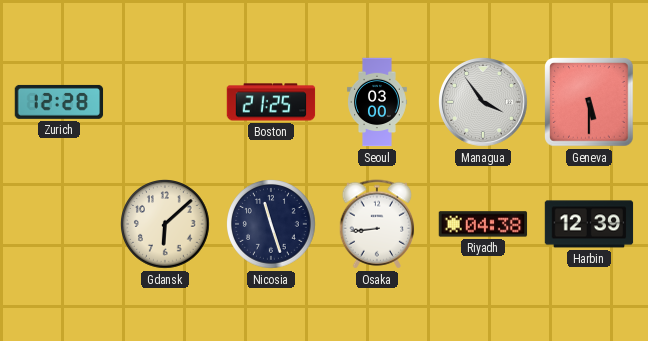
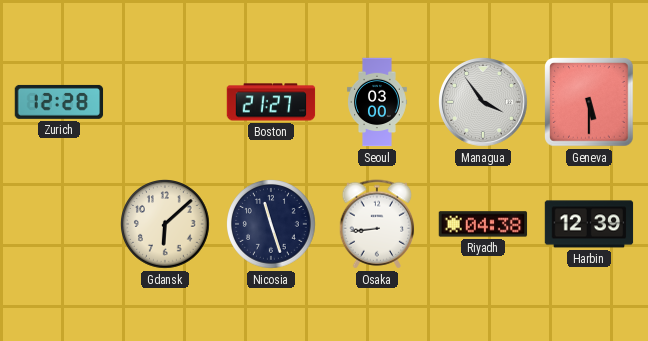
Boston: 21:25 -> 21:27 (271, 102)
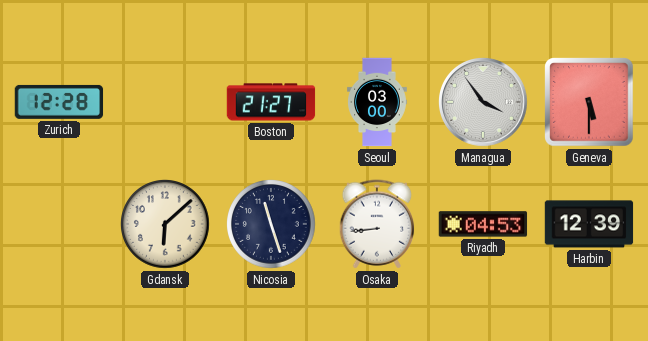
Riyadh: 04:38 -> 04:53 (483, 224)
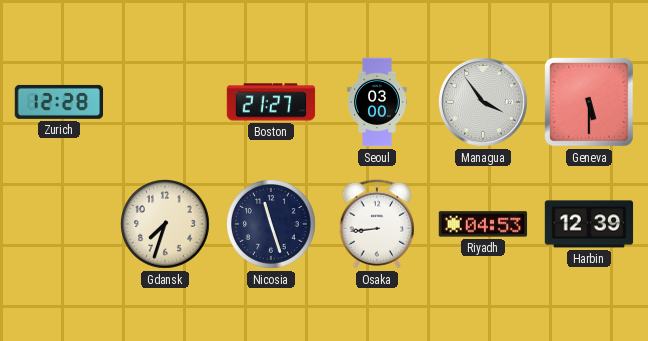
Gdansk: 6:08 -> 7:33 (166, 225)
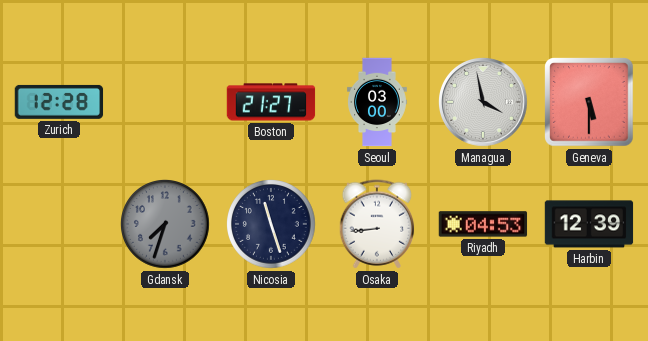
Managua: 3:54 -> 3:58 (484, 103)
Gdansk dial: cream -> grey (166, 225)
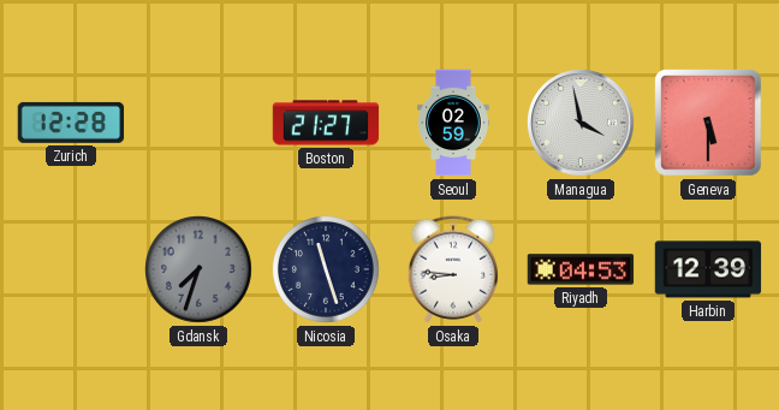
Seoul: 03:00 -> 02:59 (453, 123)
Osaka: 8:44 -> 8:46 (453, 269)
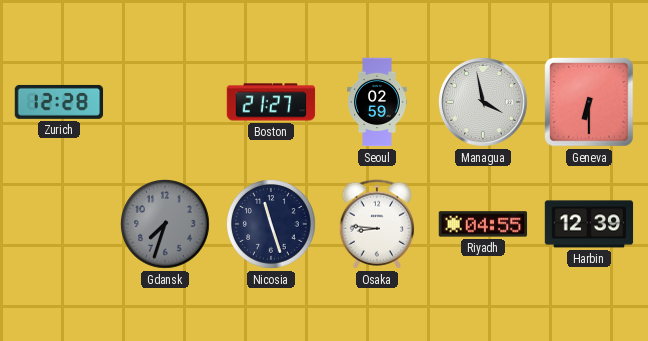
Geneva: 5:30 -> 6:30 (589, 102)
Riyadh: 04:53 -> 04:55 (483, 224)
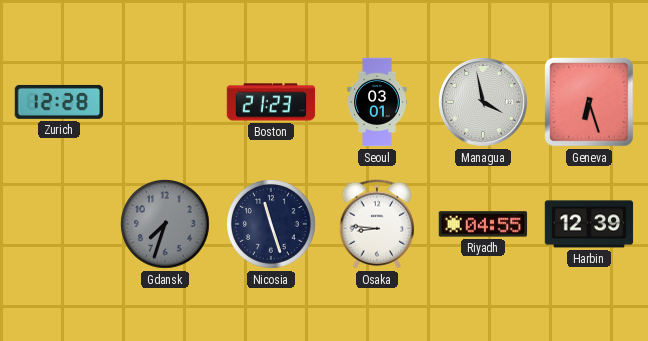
Boston: 21:27 -> 21:23 (271, 102)
Seoul: 02:59 -> 03:01 (377, 102)
Geneva: 6:30 -> 6:27 (589, 102)
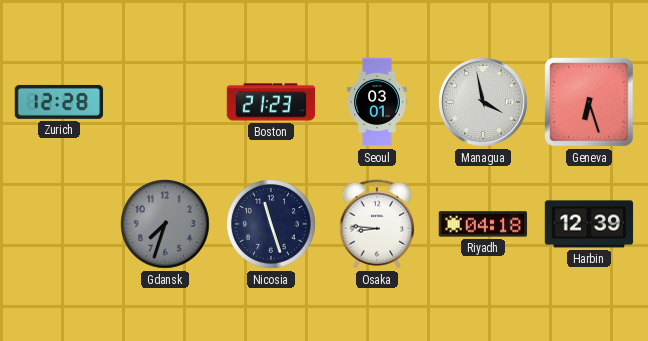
Riyadh: 04:55 -> 04:18 (483, 224)
